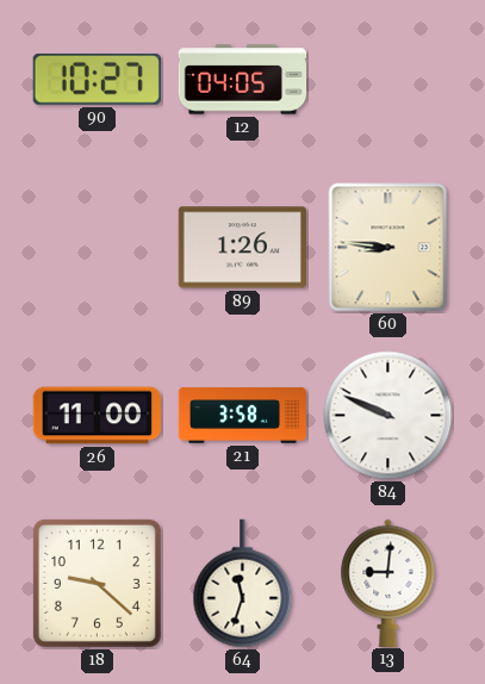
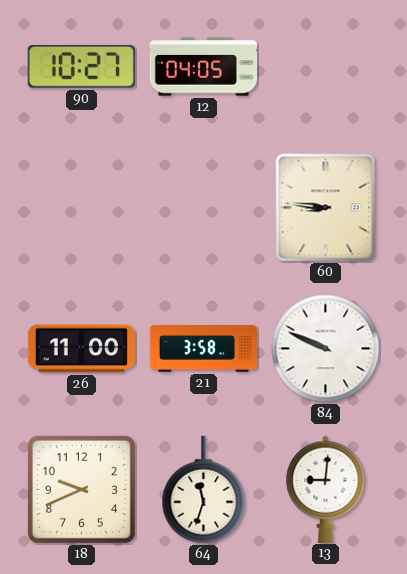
89: 1:26 -> none (242, 248)
18: 9:22 -> 9:41 (81, 489)
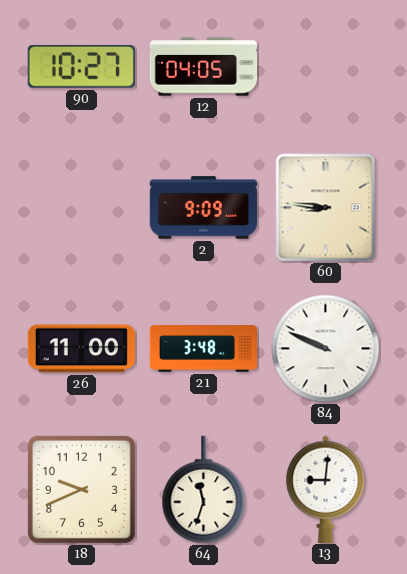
2: none -> 9:09 (203, 208)
21: 3:58 -> 3:48 (204, 349)
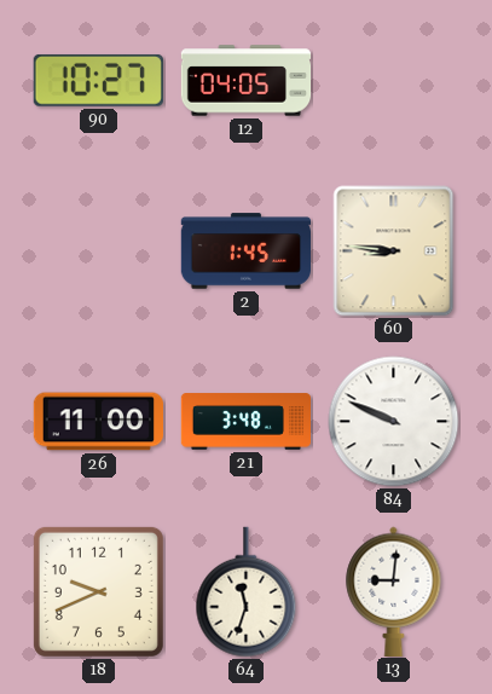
2: 9:09 -> 1:45 (245, 251)
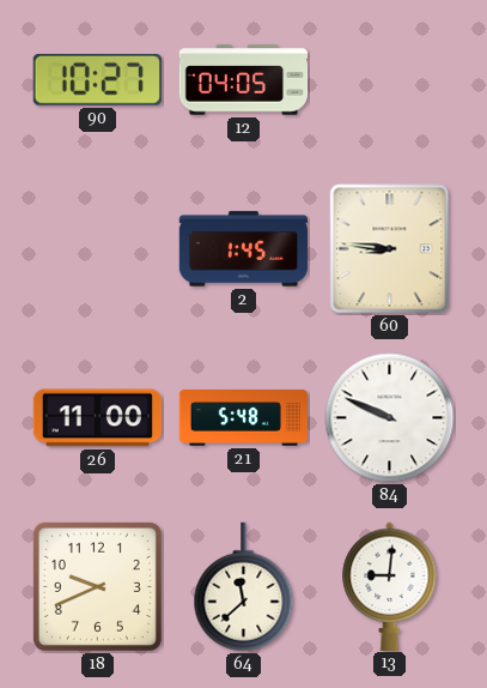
21: 3:48 -> 5:48 (244, 418)
64: 11:33 -> 11:38 (244, 587)
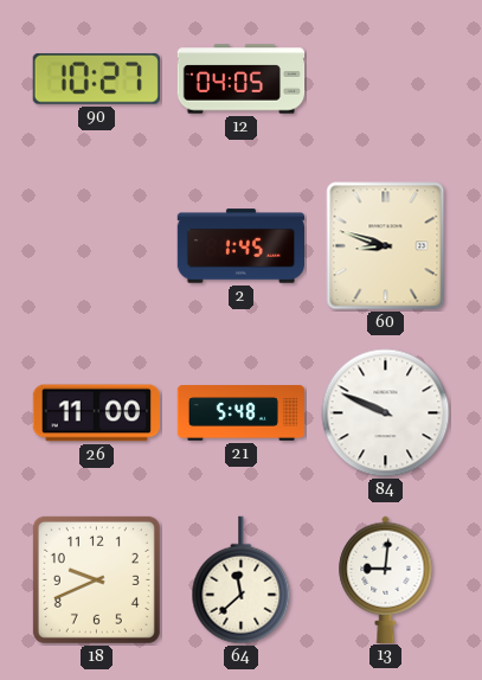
60: 8:46 -> 8:48 (386, 246)
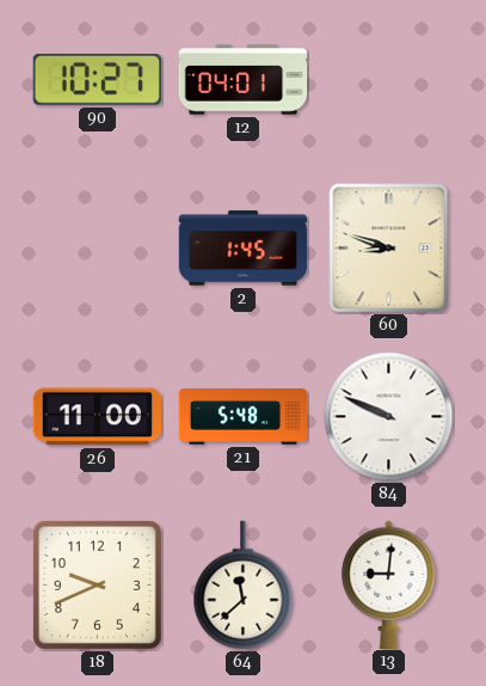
12: 04:05 -> 04:01 (244, 80)
